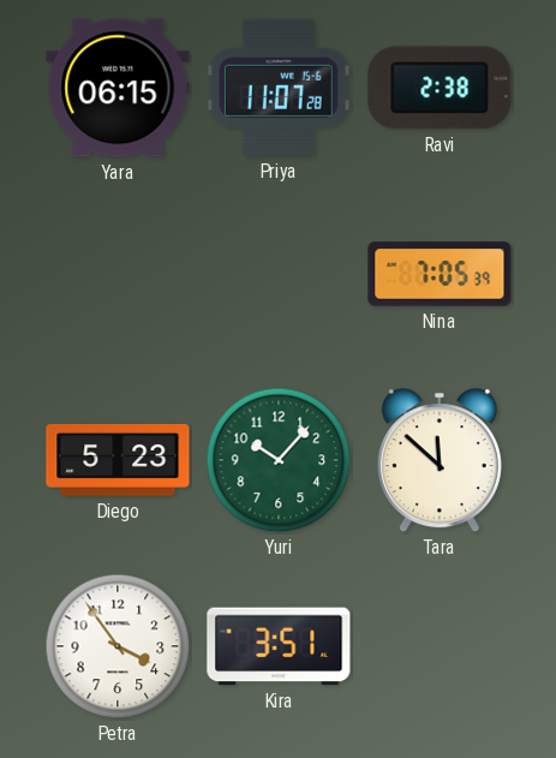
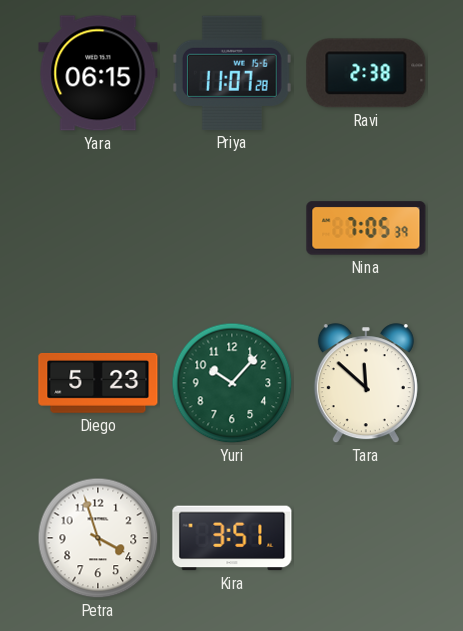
Petra: 3:54 -> 3:57 (98, 538)
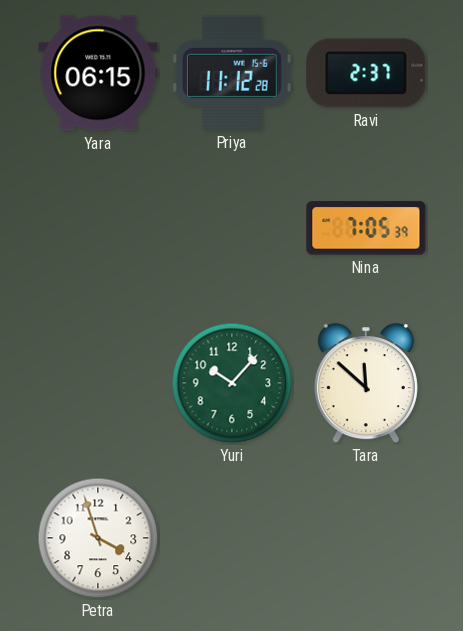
Priya: 11:07 -> 11:12 (232, 73)
Ravi: 2:38 -> 2:37 (366, 73)
Diego: 5:23 -> none (98, 383)
Kira: 3:51 -> none (232, 538)
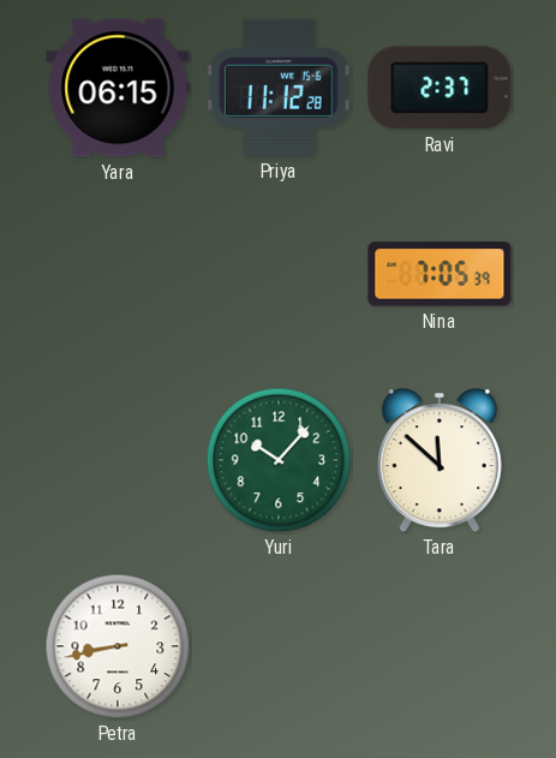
Petra: 3:57 -> 8:43 (118, 646)
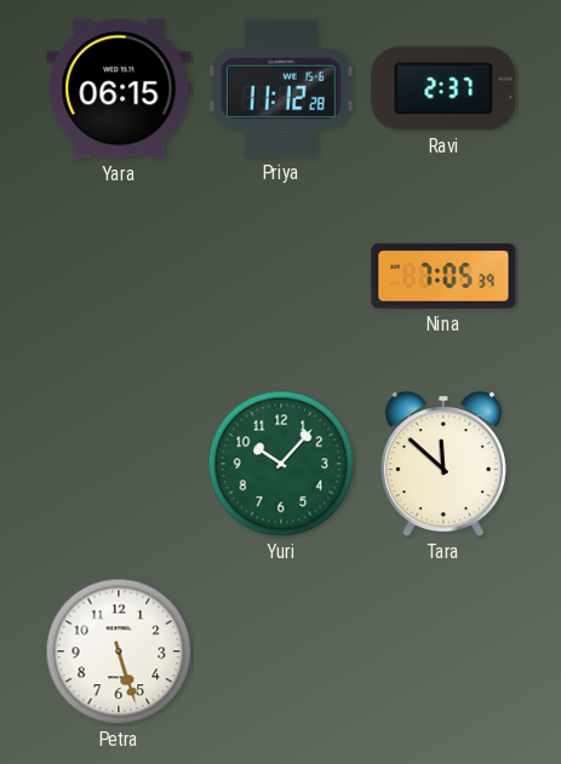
Petra: 8:43 -> 5:27 (119, 651)
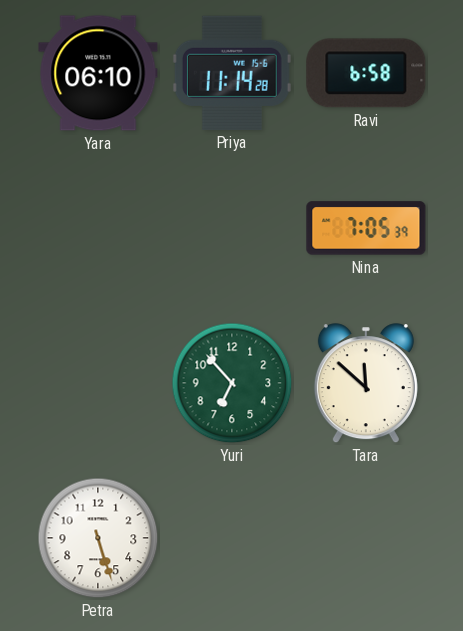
Yara: 06:15 -> 06:10 (98, 73)
Priya: 11:12 -> 11:14 (232, 73)
Ravi: 2:37 -> 6:58 (366, 73)
Yuri: 10:07 -> 6:53 (232, 383)
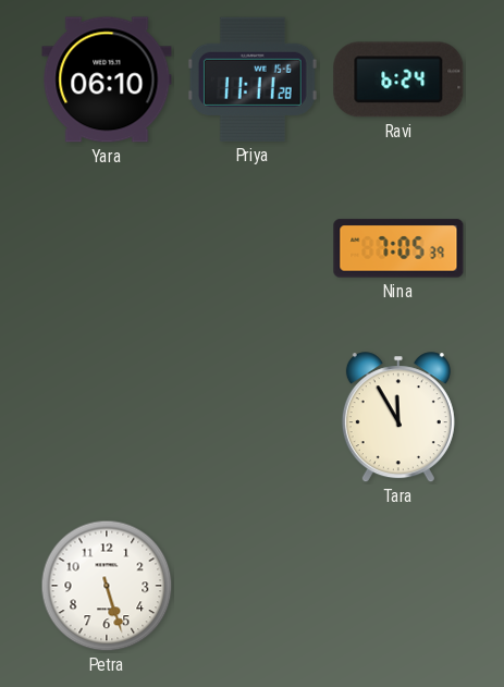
Priya: 11:14 -> 11:11 (253, 79)
Ravi: 6:58 -> 6:24 (398, 79)
Yuri: 6:53 -> none (232, 383)
Tara: 11:52 -> 11:55 (398, 418)
